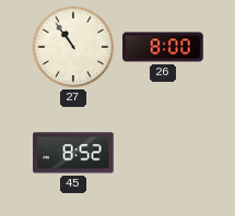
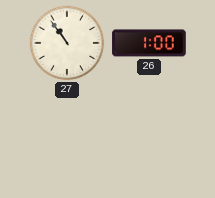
26: 8:00 -> 1:00 (149, 43)
45: 8:52 -> none (73, 153)
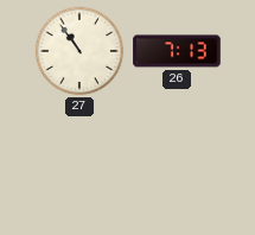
26: 1:00 -> 7:13 (177, 51)
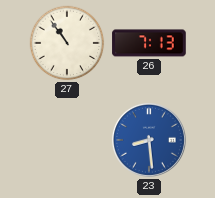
23: none -> 8:29 (149, 140)
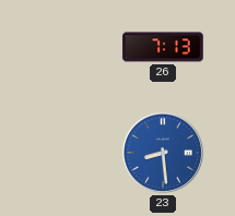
27: 10:54 -> none (67, 43)
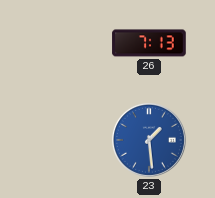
23: 8:29 -> 1:29 (149, 140)
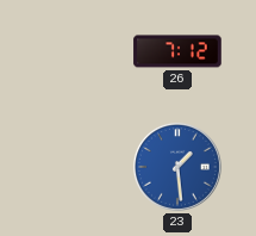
26: 7:13 -> 7:12 (177, 51)
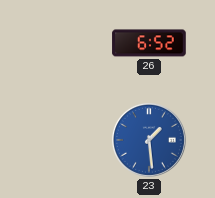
26: 7:12 -> 6:52 (149, 43)
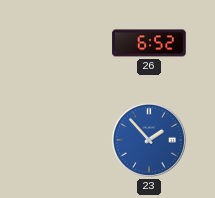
23: 1:29 -> 1:53 (149, 140)
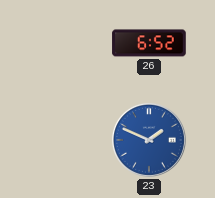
23: 1:53 -> 1:49 (149, 140)
